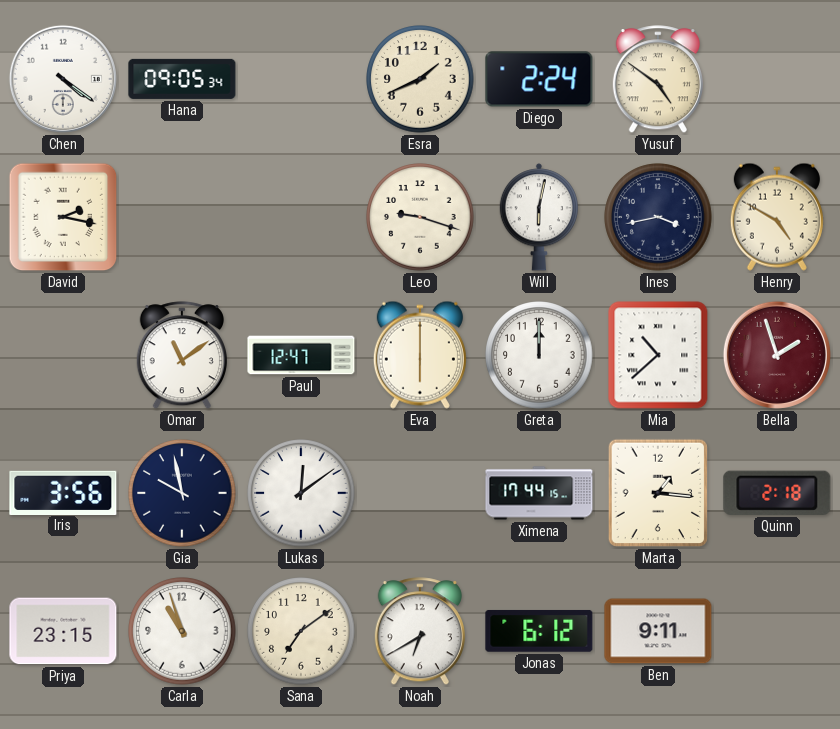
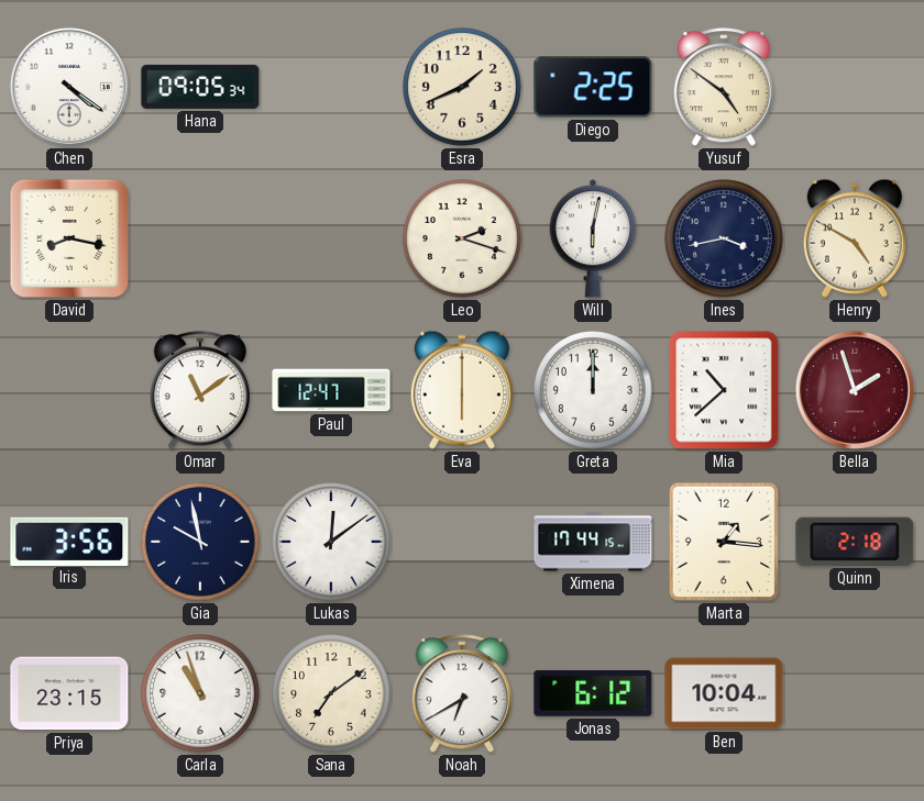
Diego: 2:24 -> 2:25 (593, 87)
David: 2:17 -> 8:17 (69, 238)
Leo: 9:18 -> 2:18 (462, 238)
Ben: 9:11 -> 10:04 (724, 693)
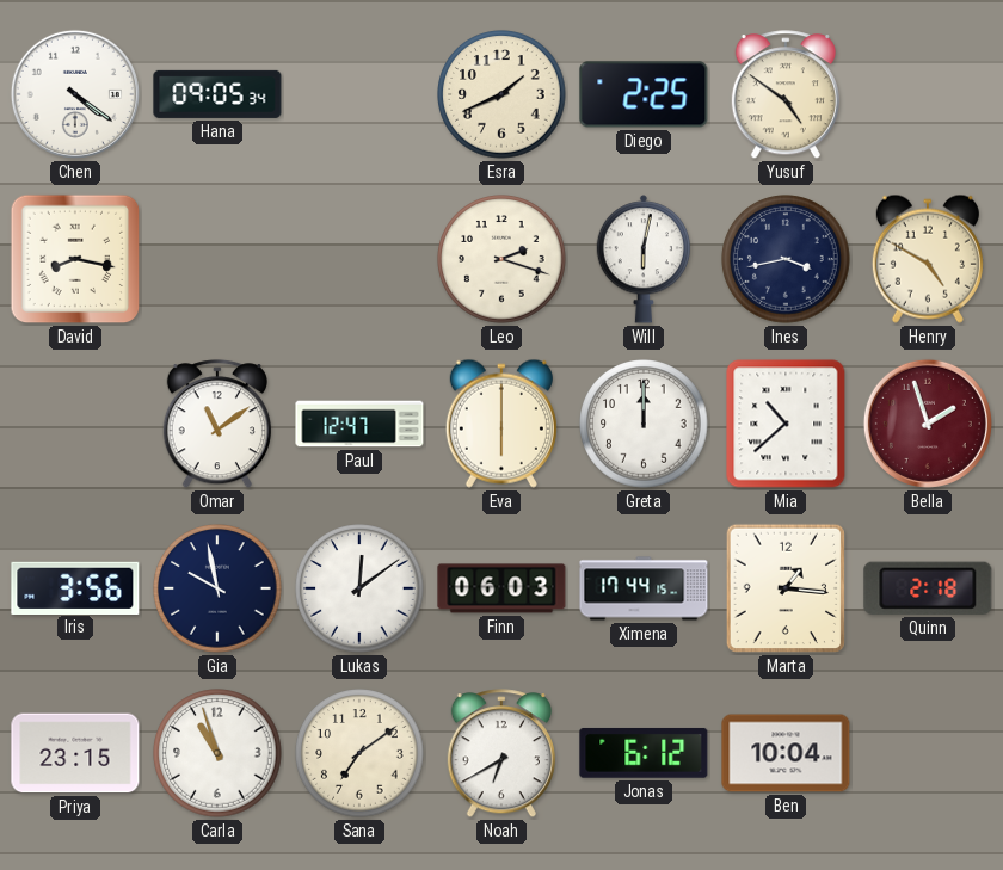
Finn: none -> 06:03 (501, 588)
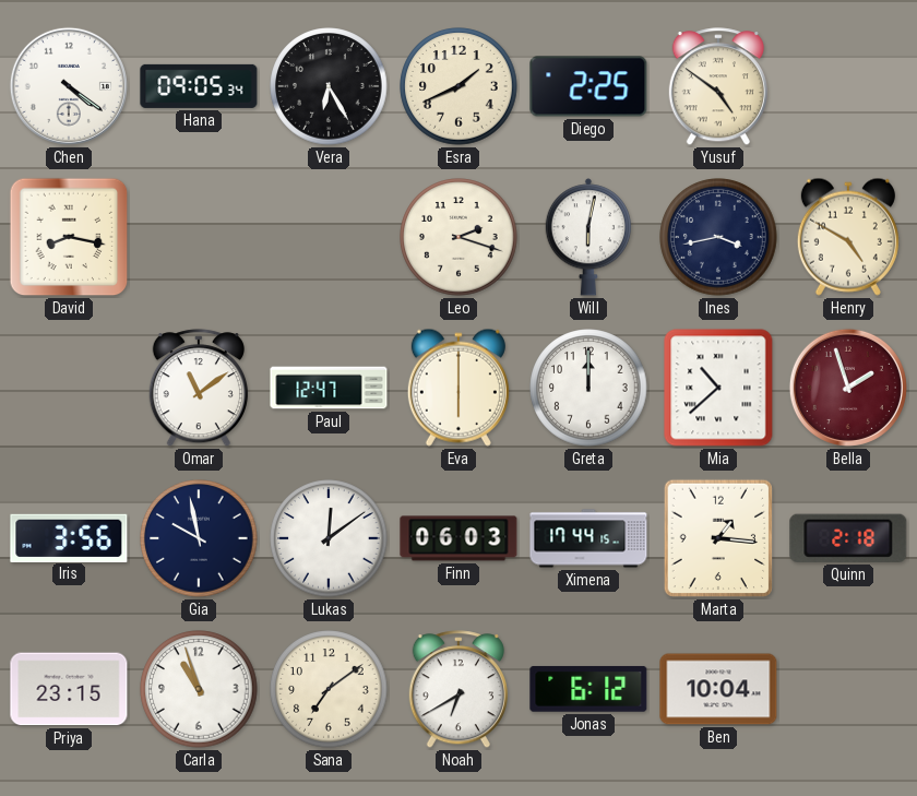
Vera: none -> 6:25 (329, 86)
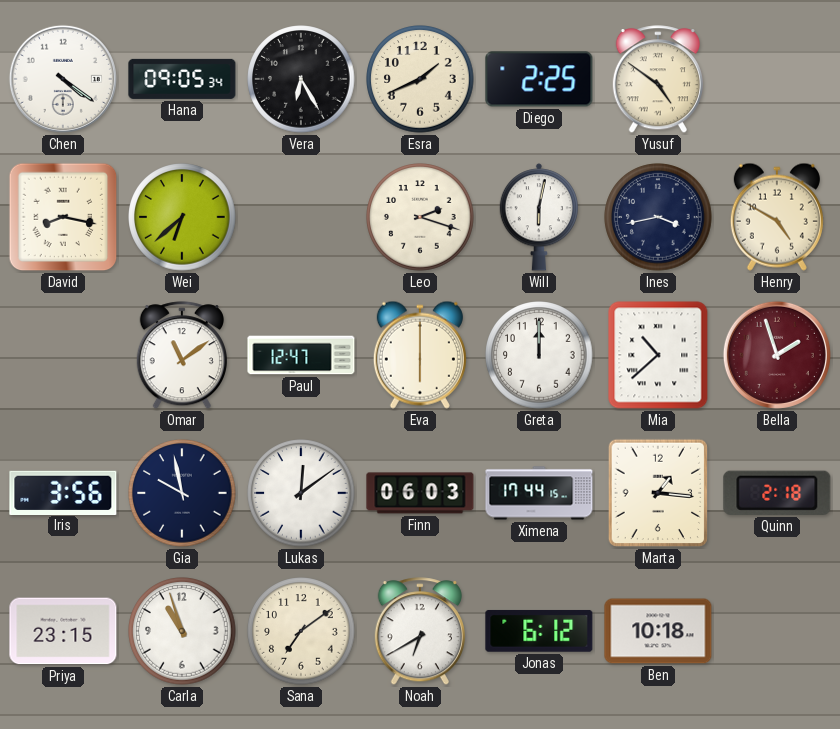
Wei: none -> 6:38 (182, 217)
Ben: 10:04 -> 10:18 (658, 631)
